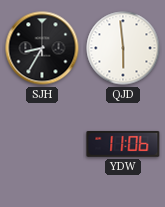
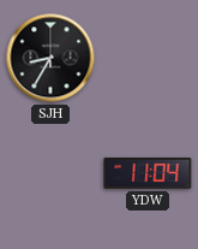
QJD: 5:59 -> none (123, 48)
YDW: 11:06 -> 11:04 (148, 173)
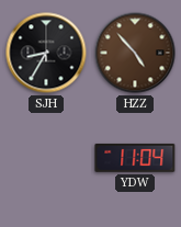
HZZ: none -> 4:53 (135, 53)
